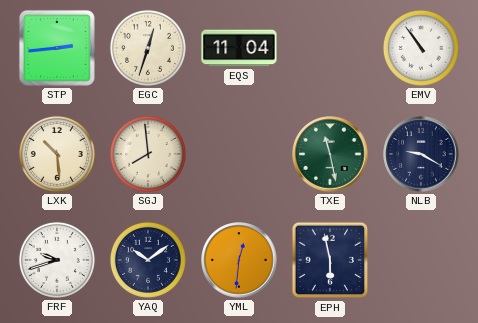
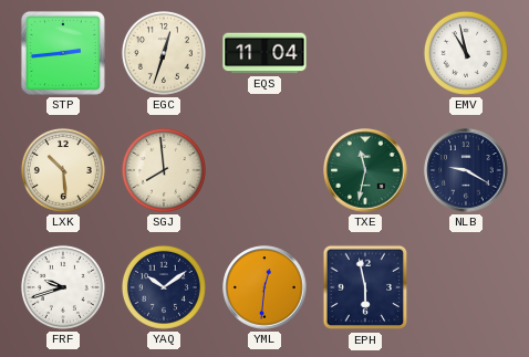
EMV: 10:54 -> 10:58 (466, 53)
TXE: 11:28 -> 11:32 (365, 170)
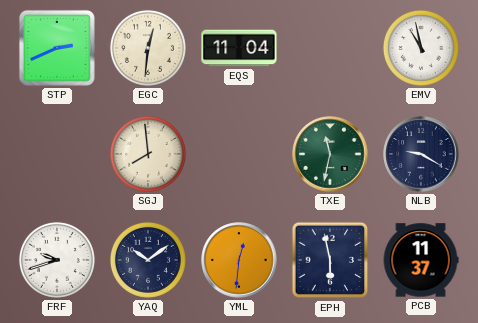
STP: 2:44 -> 2:41 (57, 48)
EGC: 12:33 -> 12:31 (148, 48)
LXK: 10:29 -> none (63, 170)
PCB: none -> 11:37 (421, 260)
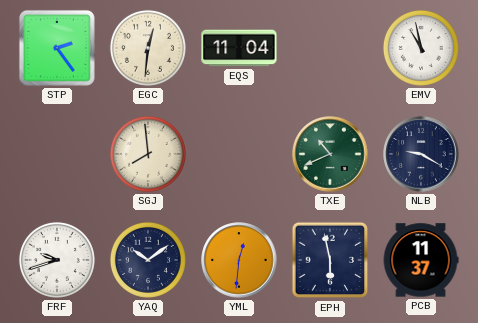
STP: 2:41 -> 2:24 (57, 48)
TXE: 11:32 -> 10:41 (330, 154)
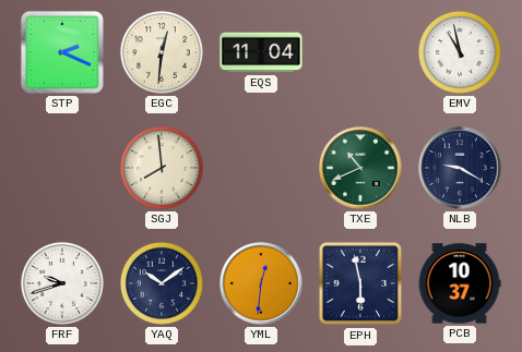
STP: 2:24 -> 2:19 (62, 52)
PCB: 11:37 -> 10:37 (460, 283)
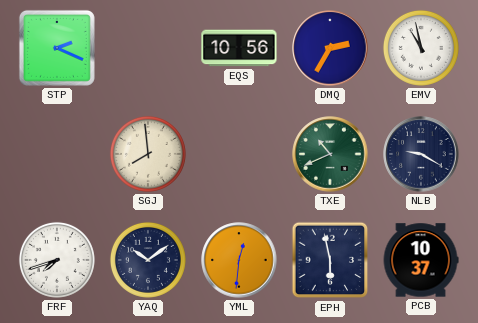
EGC: 12:31 -> none (162, 52)
EQS: 11:04 -> 10:56 (239, 48)
DMQ: none -> 2:35 (330, 48)
FRF: 9:42 -> 7:42 (57, 260)
